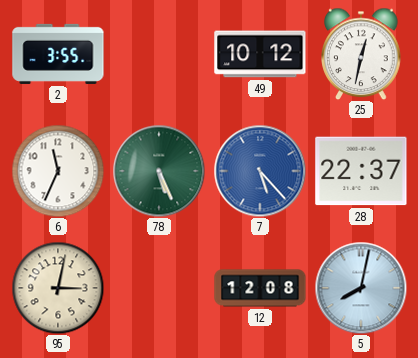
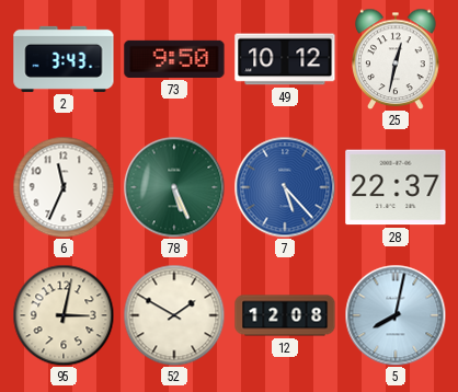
2: 3:55 -> 3:43 (64, 59)
73: none -> 9:50 (174, 59)
52: none -> 1:50 (174, 315)
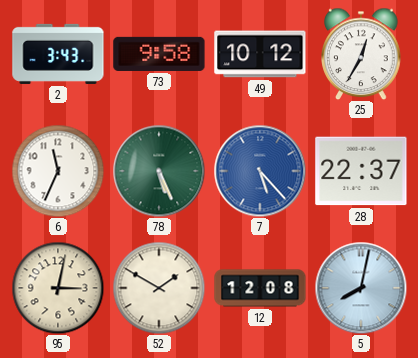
73: 9:50 -> 9:58 (159, 54)
25: 12:32 -> 12:35 (361, 54)
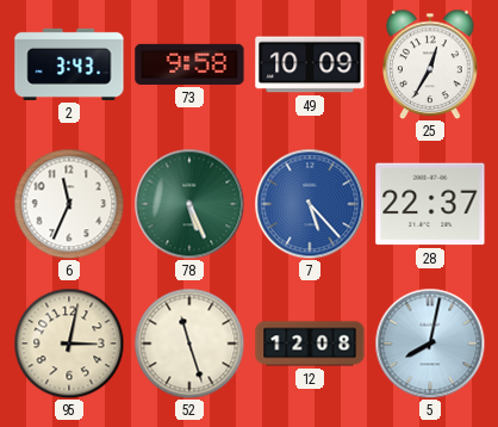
49: 10:12 -> 10:09 (310, 64)
52: 1:50 -> 11:27 (189, 344)
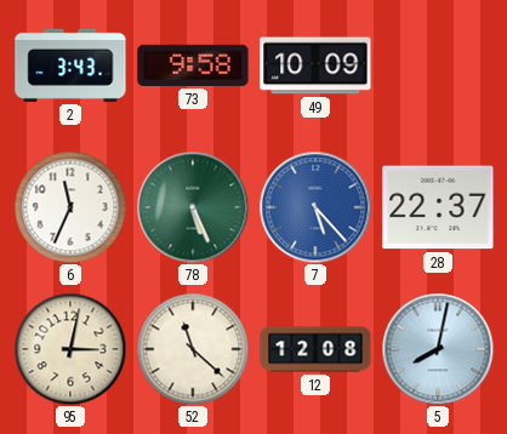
25: 12:35 -> none (430, 64)
52: 11:27 -> 11:22 (193, 349)
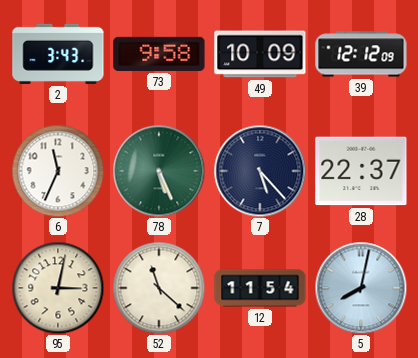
39: none -> 12:12 (361, 54)
7 dial: blue -> navy (260, 171)
12: 12:08 -> 11:54 (260, 288)
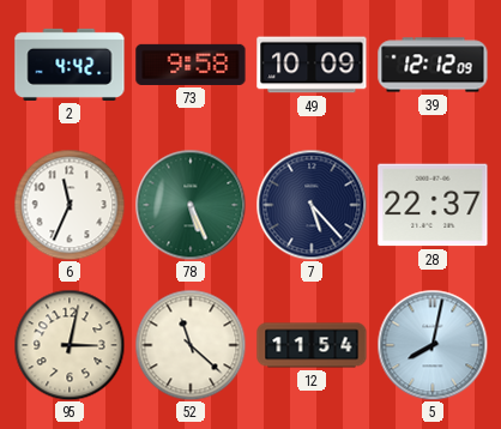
2: 3:43 -> 4:42 (70, 65)
